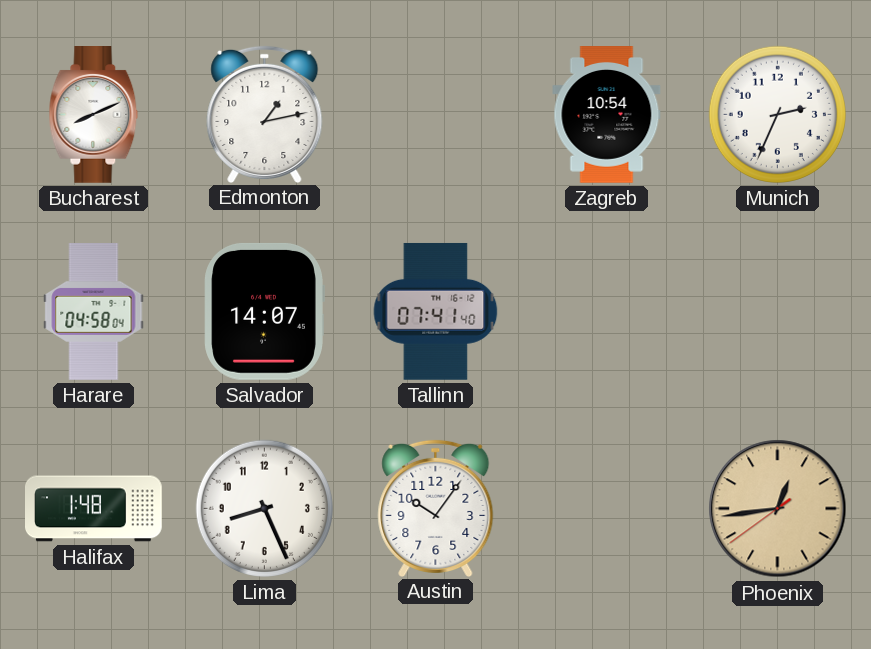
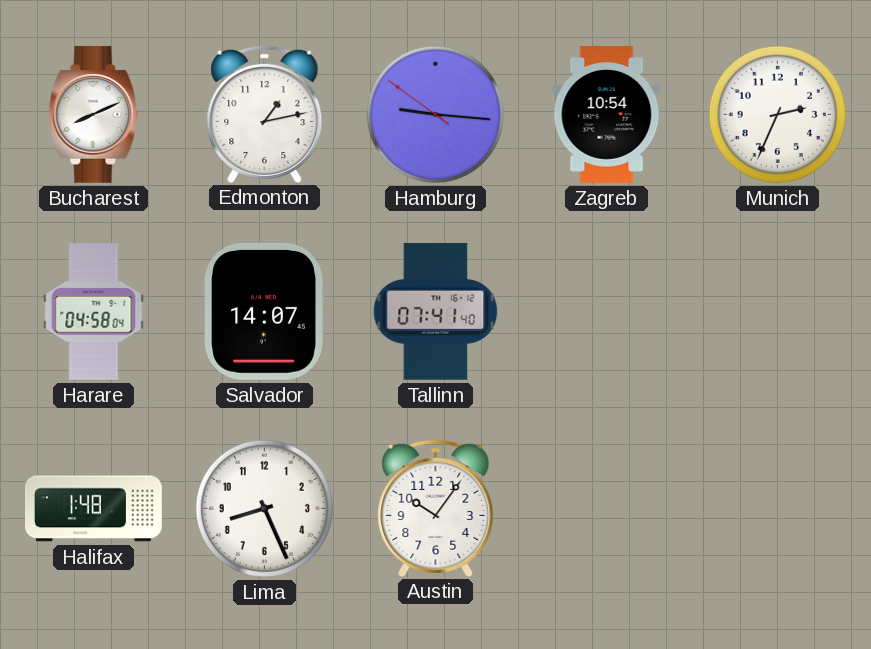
Hamburg: none -> 9:15 (435, 114)
Phoenix: 12:43 -> none (778, 509)
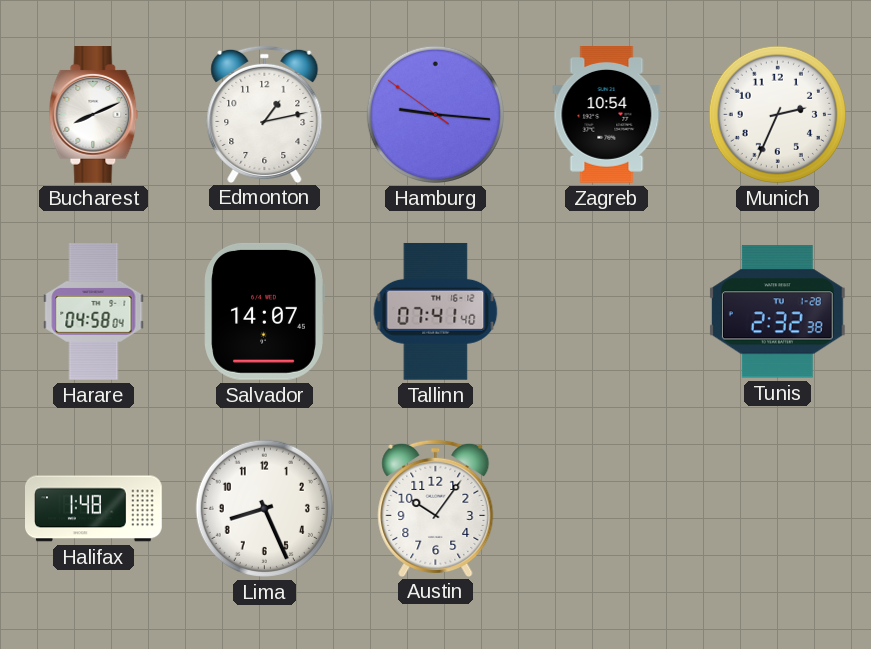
Tunis: none -> 2:32 (777, 312)
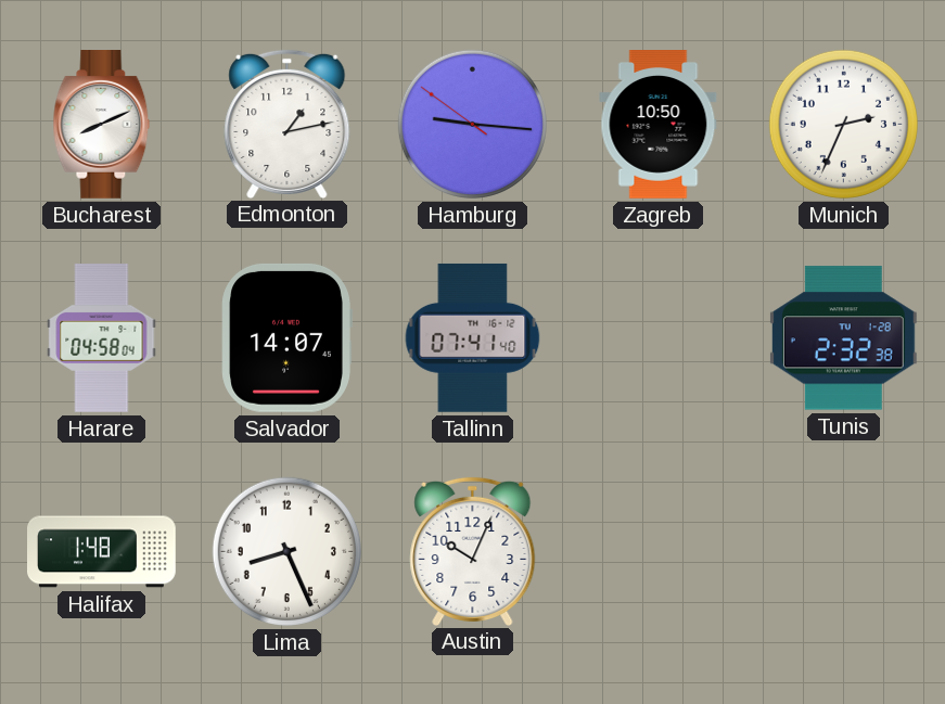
Zagreb: 10:54 -> 10:50 (659, 125)
Austin: 10:06 -> 10:04 (473, 551)
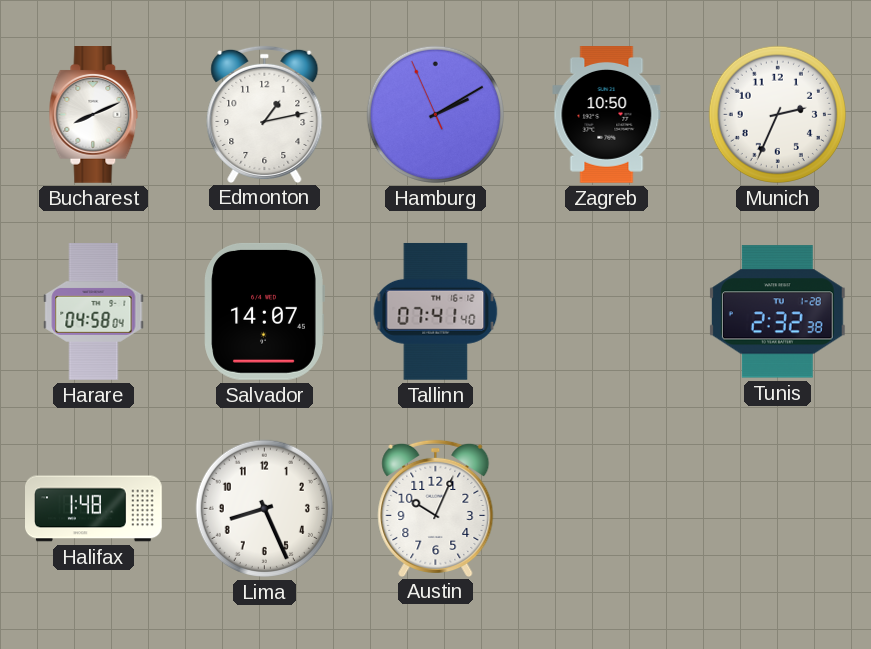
Hamburg: 9:15 -> 2:09 (435, 114)
